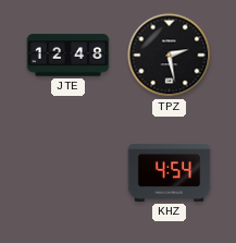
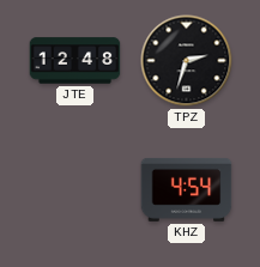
TPZ: 2:28 -> 2:33 (187, 61)
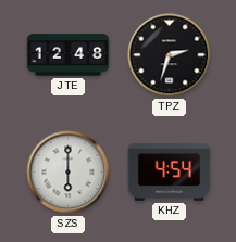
SZS: none -> 6:00 (69, 173)
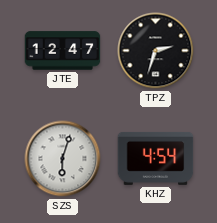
JTE: 12:48 -> 12:47 (63, 51)
SZS: 6:00 -> 6:03 (63, 159)
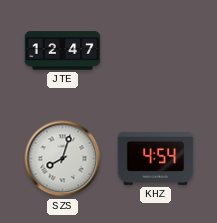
TPZ: 2:33 -> none (156, 51)
SZS: 6:03 -> 8:03 (63, 159)
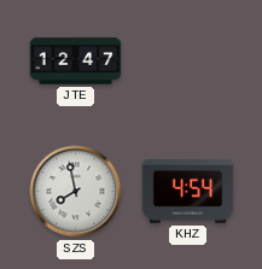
SZS: 8:03 -> 7:58 (76, 192)
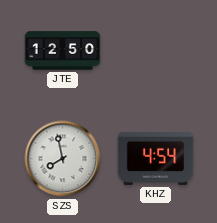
JTE: 12:47 -> 12:50 (63, 51)
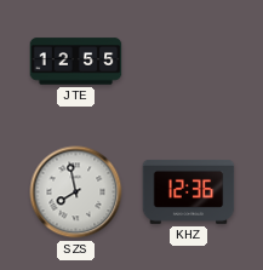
JTE: 12:50 -> 12:55 (76, 62)
KHZ: 4:54 -> 12:36 (189, 191)
